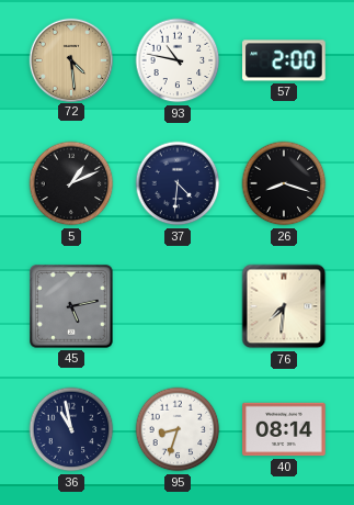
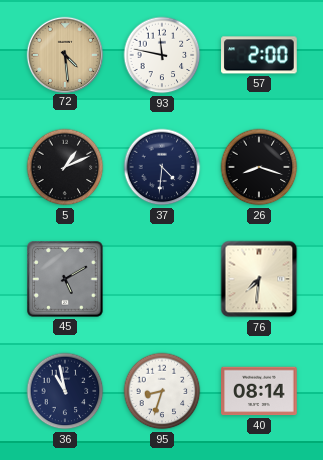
93: 10:47 -> 11:47 (162, 55)
45: 5:13 -> 5:10 (66, 280)
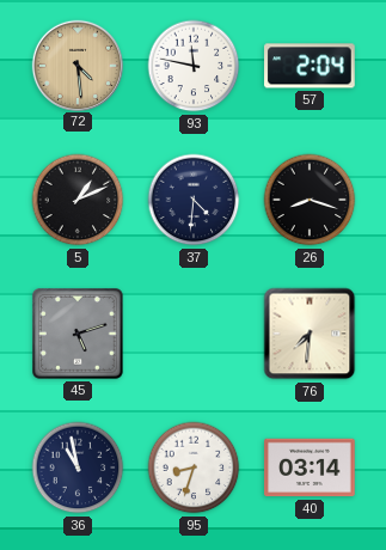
57: 2:00 -> 2:04 (310, 66)
45: 5:10 -> 5:12 (79, 335)
40: 08:14 -> 03:14 (310, 467)
